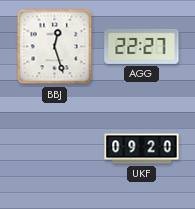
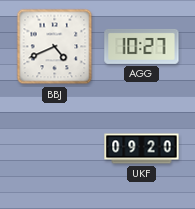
BBJ: 12:27 -> 4:41 (55, 47)
AGG: 22:27 -> 10:27 (142, 46)
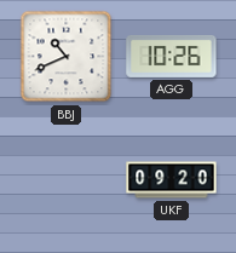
BBJ: 4:41 -> 10:41 (67, 57)
AGG: 10:27 -> 10:26 (172, 56)
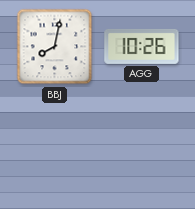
BBJ: 10:41 -> 8:02 (55, 47)
UKF: 09:20 -> none (172, 180)
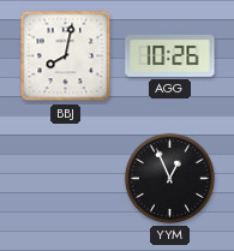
YYM: none -> 12:56 (169, 178)
